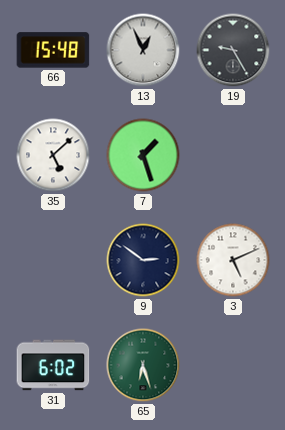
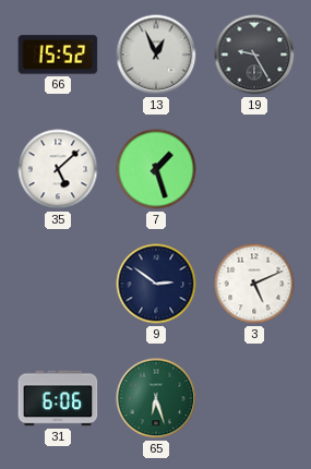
66: 15:48 -> 15:52 (58, 55)
31: 6:02 -> 6:06 (58, 398)
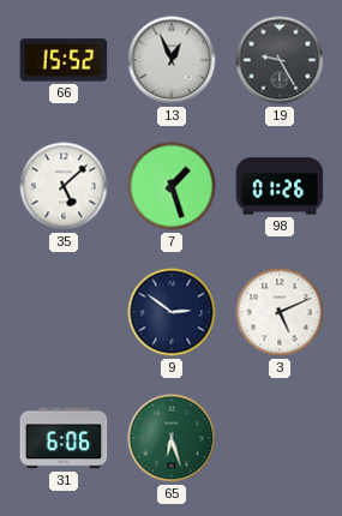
98: none -> 01:26 (280, 186)
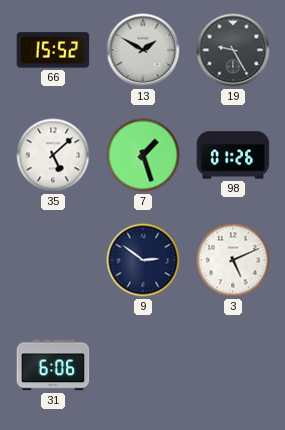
13: 12:56 -> 1:50 (143, 50)
65: 6:27 -> none (172, 438)
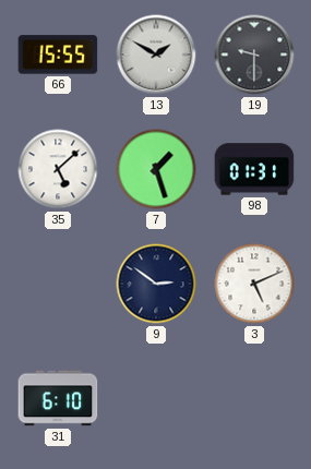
66: 15:52 -> 15:55 (58, 55)
19: 9:25 -> 9:30 (254, 55)
98: 01:26 -> 01:31 (254, 169)
31: 6:06 -> 6:10 (58, 398)
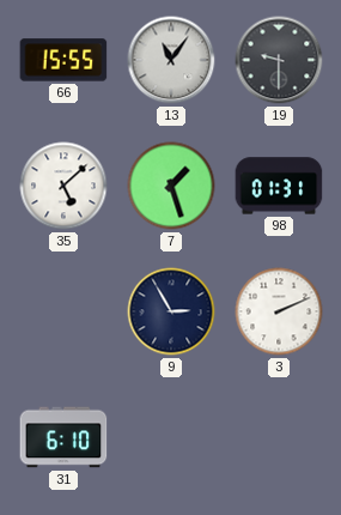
13: 1:50 -> 11:06 (171, 60)
9: 2:51 -> 2:55 (171, 311)
3: 5:11 -> 2:11 (279, 311)
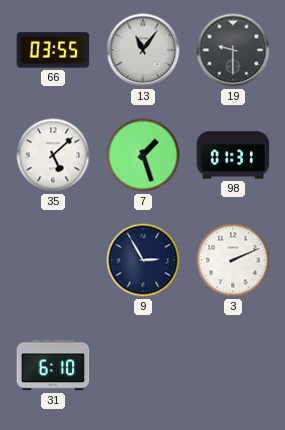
66: 15:55 -> 03:55 (53, 50)
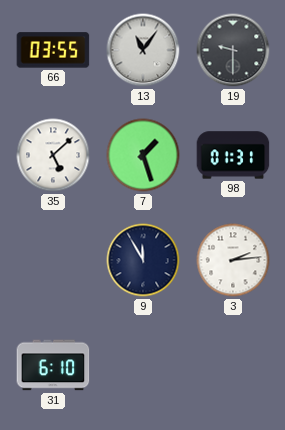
9: 2:55 -> 11:55 (143, 260)
3: 2:11 -> 2:14 (233, 260)
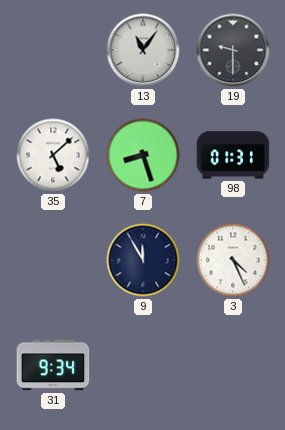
66: 03:55 -> none (53, 50)
7: 1:27 -> 8:27 (143, 155)
3: 2:14 -> 4:26 (233, 260)
31: 6:10 -> 9:34 (53, 365)
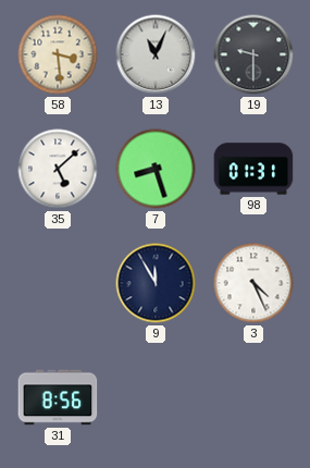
58: none -> 3:29 (58, 54)
13: 11:06 -> 11:04 (156, 54)
31: 9:34 -> 8:56 (58, 397)
